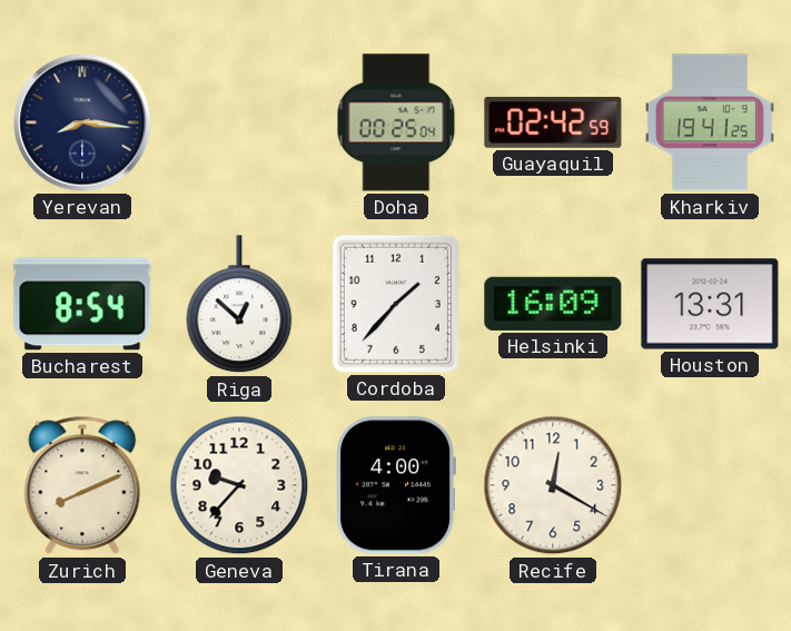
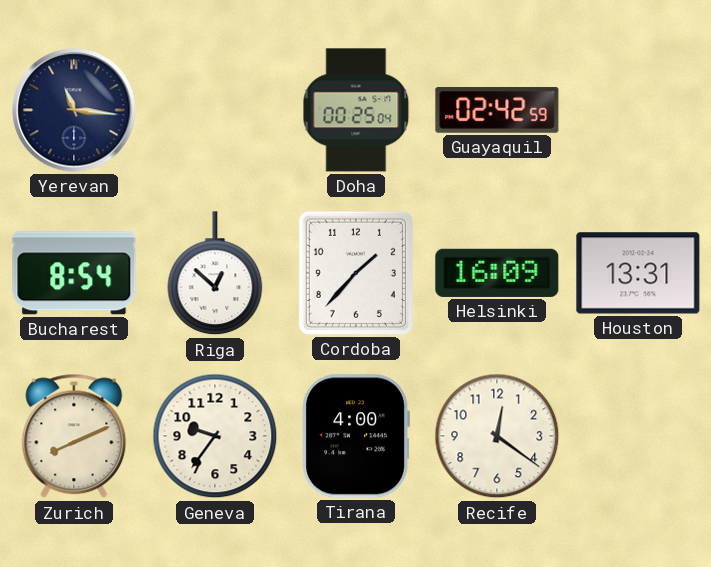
Yerevan: 8:16 -> 11:16 (74, 110)
Kharkiv: 19:41 -> none (710, 122)
Geneva: 9:37 -> 9:36 (215, 436)
Recife: 12:20 -> 12:21 (497, 436)
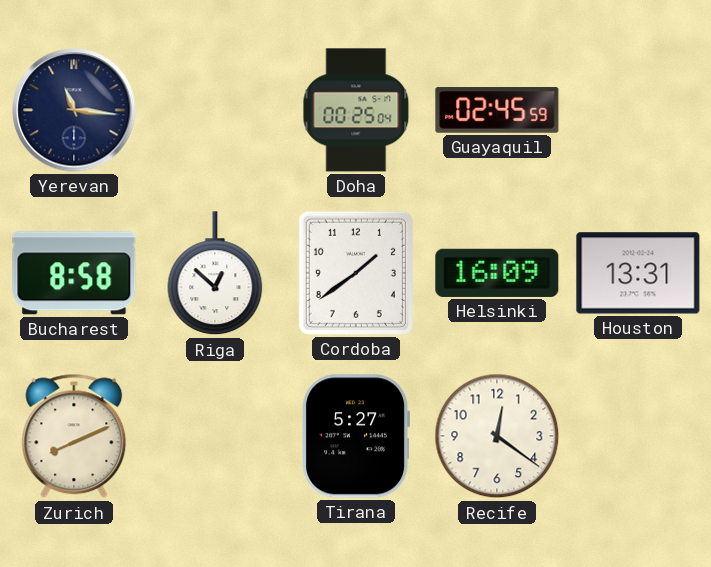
Guayaquil: 02:42 -> 02:45 (497, 110)
Bucharest: 8:54 -> 8:58 (74, 273)
Cordoba: 1:37 -> 1:39 (356, 273)
Geneva: 9:36 -> none (215, 436)
Tirana: 4:00 -> 5:27 (356, 436)
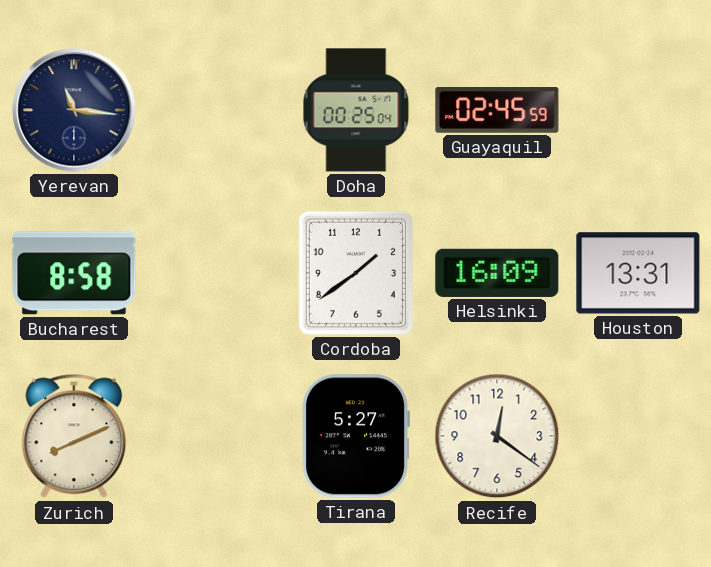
Riga: 12:52 -> none (215, 274)
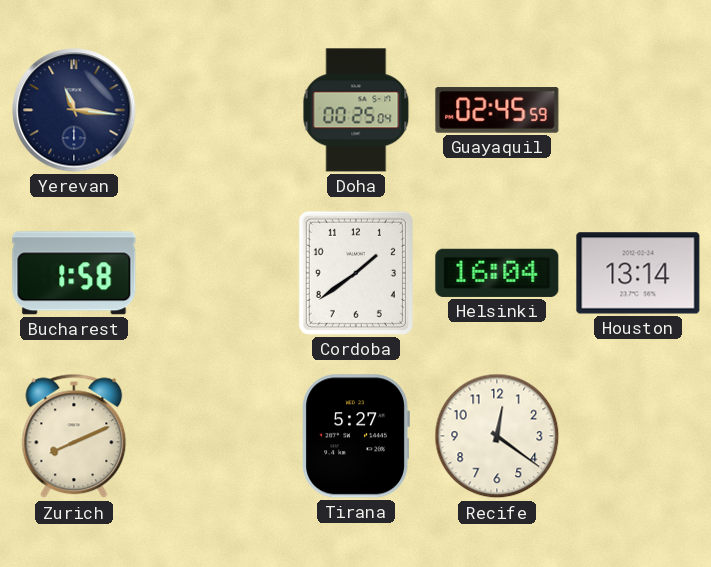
Bucharest: 8:58 -> 1:58 (74, 273)
Helsinki: 16:09 -> 16:04 (497, 273)
Houston: 13:31 -> 13:14 (638, 273)
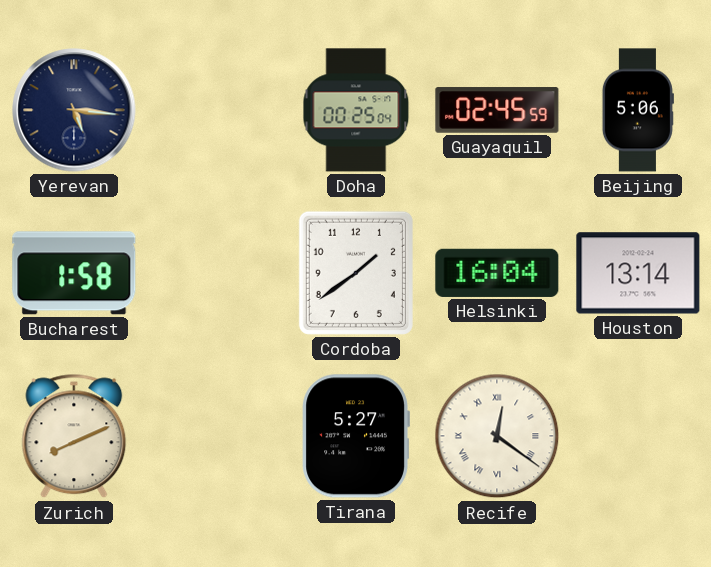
Yerevan: 11:16 -> 5:16 (74, 110)
Beijing: none -> 5:06 (638, 110)
Recife numerals: Arabic -> Roman (497, 436)
